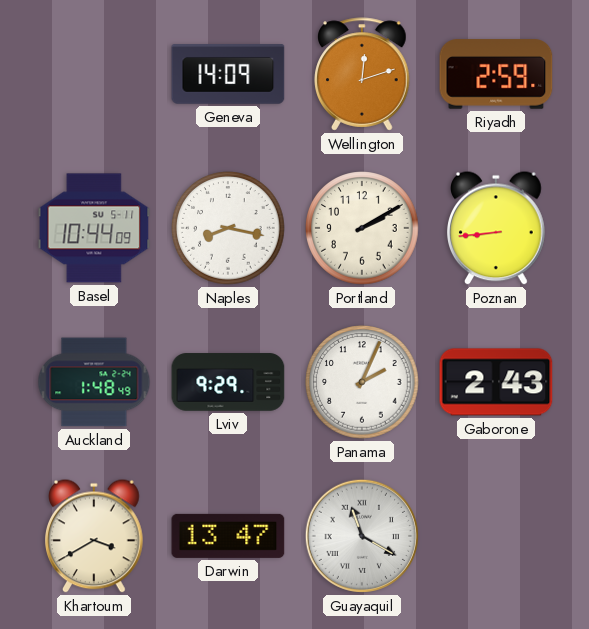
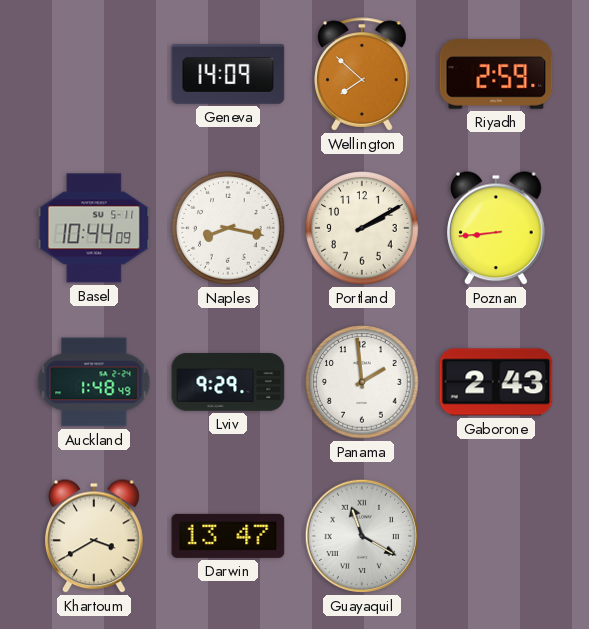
Wellington: 12:12 -> 7:52 (362, 74)
Panama: 2:04 -> 1:59 (362, 382)
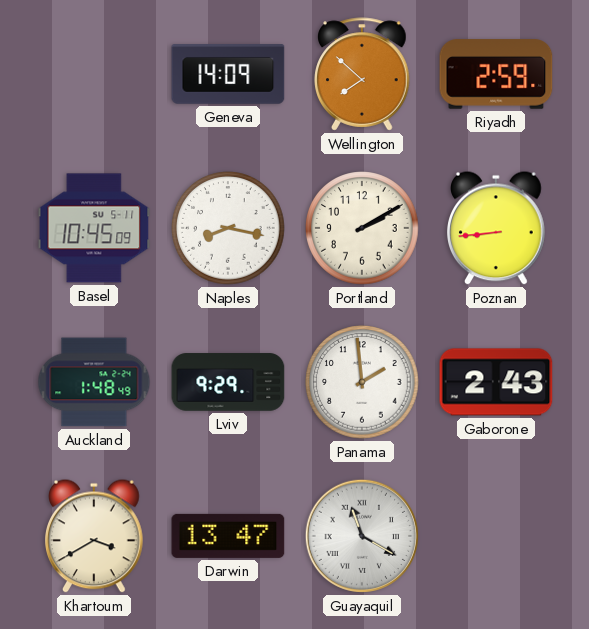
Basel: 10:44 -> 10:45 (94, 228)
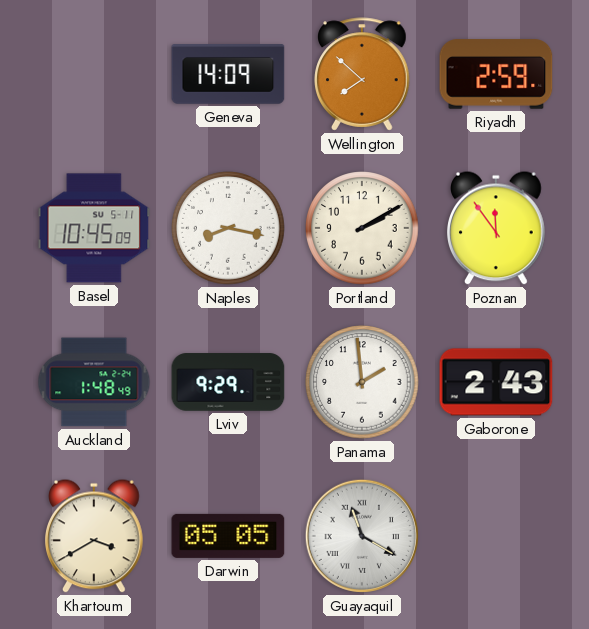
Poznan: 8:44 -> 11:54 (497, 228)
Darwin: 13:47 -> 05:05 (228, 536)
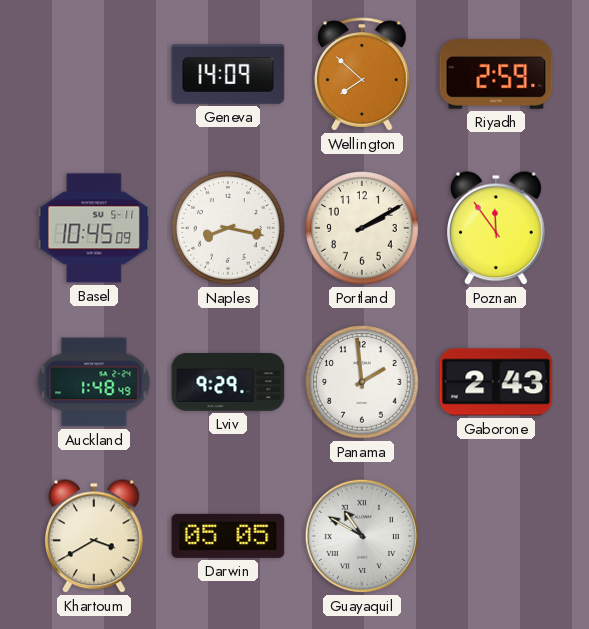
Guayaquil: 11:20 -> 10:50 (362, 536)
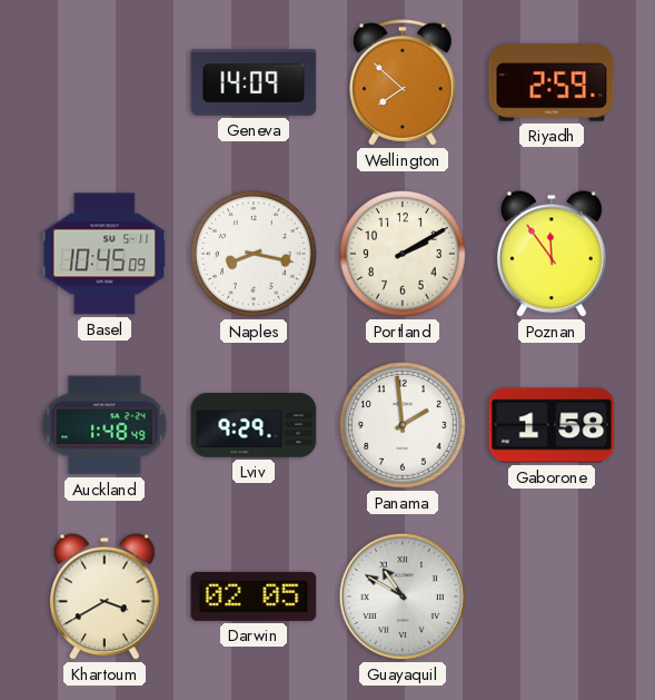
Gaborone: 2:43 -> 1:58 (552, 425)
Darwin: 05:05 -> 02:05 (254, 597)
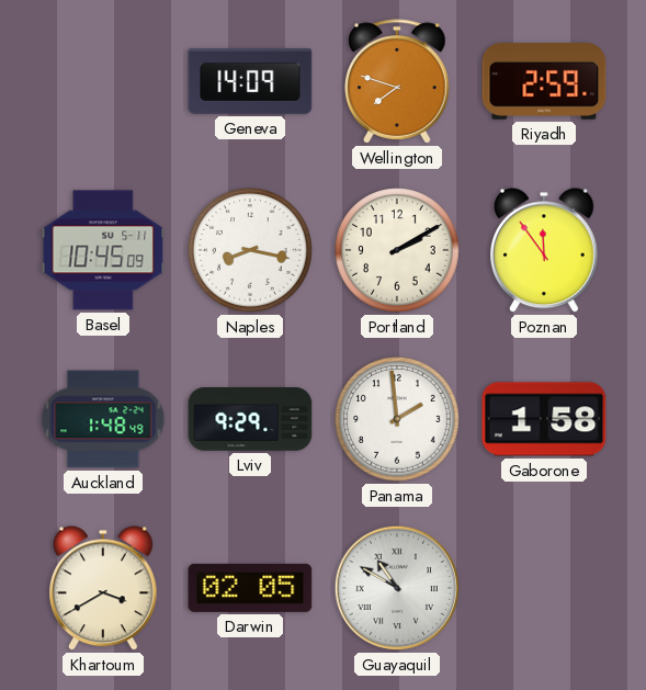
Wellington: 7:52 -> 7:48 (397, 81)
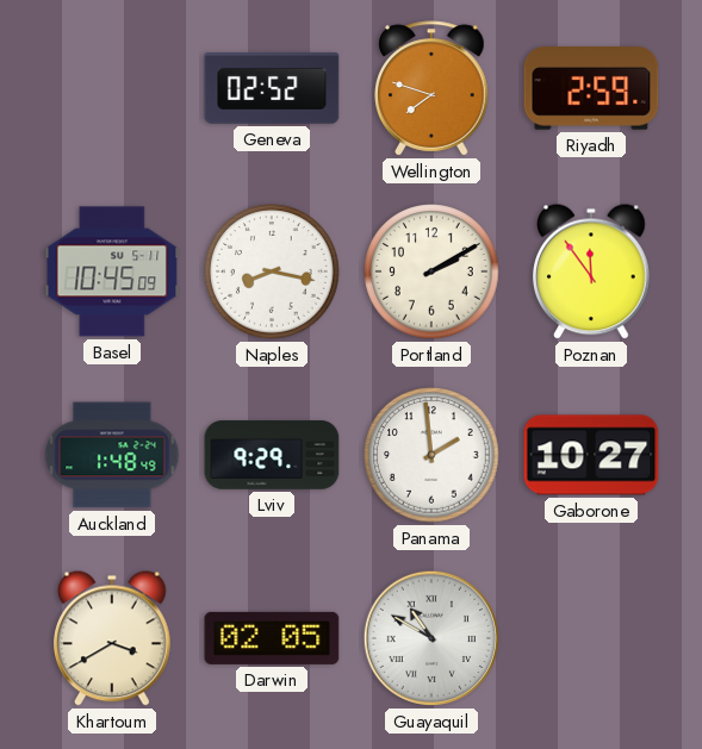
Geneva: 14:09 -> 02:52 (272, 88)
Gaborone: 1:58 -> 10:27 (591, 455)
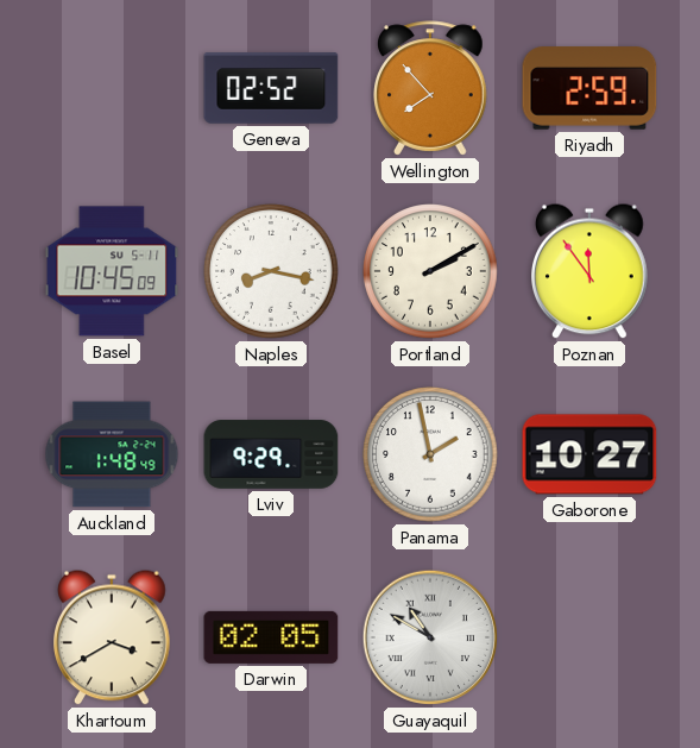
Wellington: 7:48 -> 7:53 (430, 88)
Panama: 1:59 -> 1:58 (430, 454)
